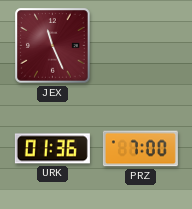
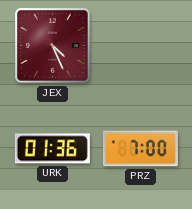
JEX: 11:26 -> 4:26 (53, 46)
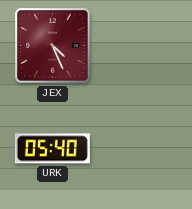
URK: 01:36 -> 05:40 (52, 149)
PRZ: 7:00 -> none (140, 149)
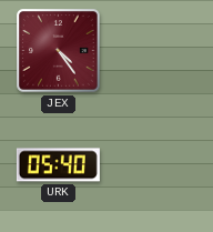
JEX: 4:26 -> 4:24 (59, 51)
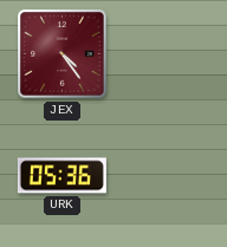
URK: 05:40 -> 05:36 (61, 176)
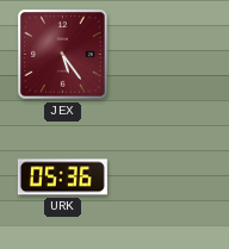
JEX: 4:24 -> 5:24 (63, 55)
